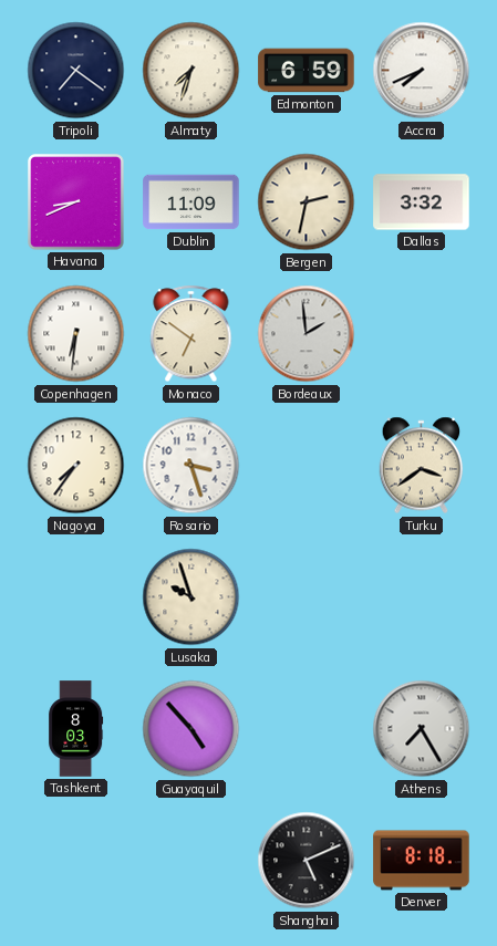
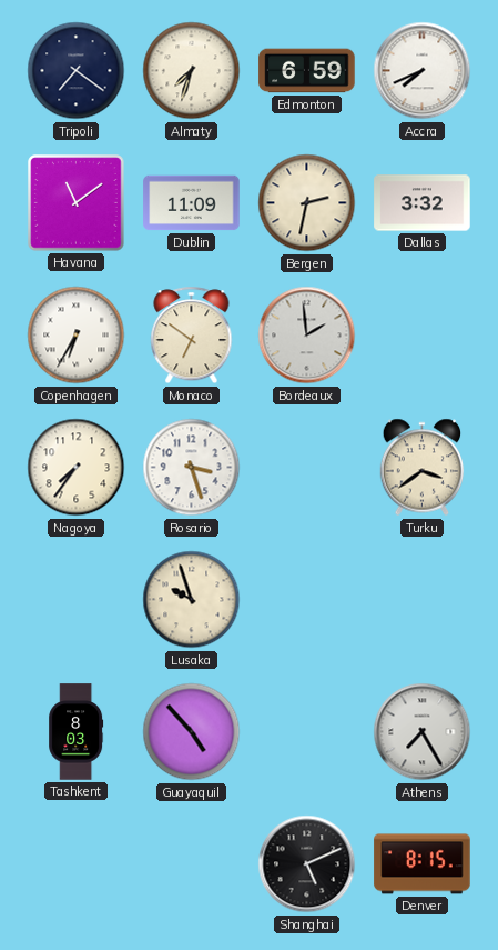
Havana: 8:41 -> 11:09 (77, 203)
Copenhagen: 6:31 -> 6:35 (77, 336)
Denver: 8:18 -> 8:15 (423, 864)
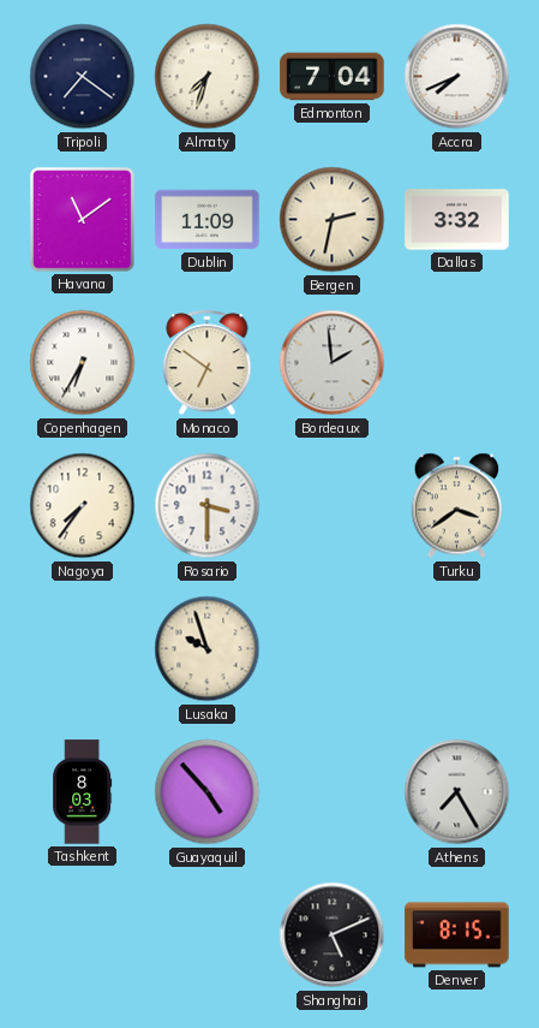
Edmonton: 6:59 -> 7:04 (333, 77)
Rosario: 3:27 -> 3:30 (208, 506)
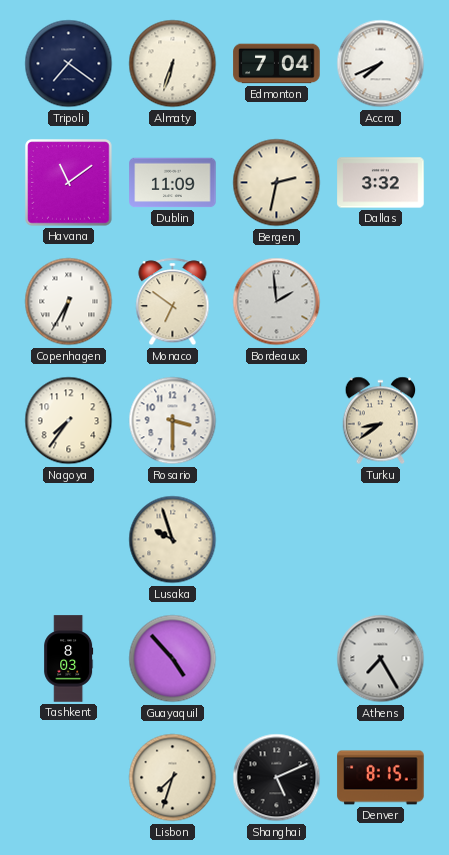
Almaty: 7:33 -> 6:33 (173, 64)
Turku: 3:39 -> 8:39 (381, 421)
Lisbon: none -> 7:33 (173, 778)
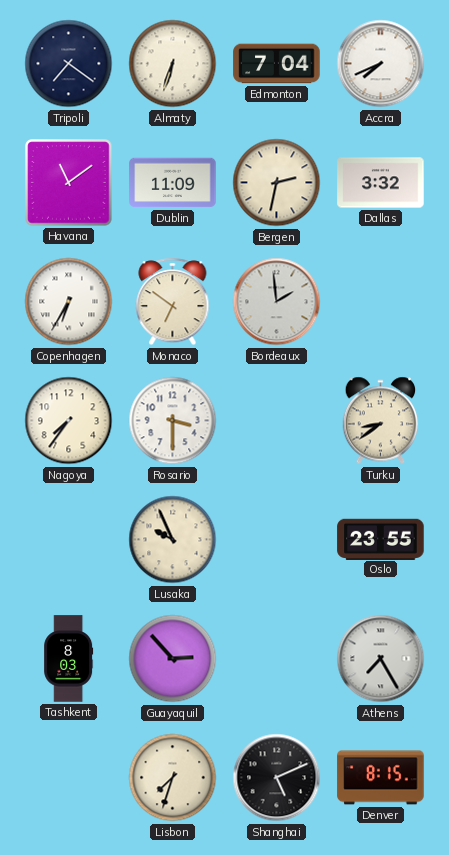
Lusaka: 9:57 -> 9:56 (173, 540)
Oslo: none -> 23:55 (381, 539)
Guayaquil: 4:53 -> 2:53 (173, 659)
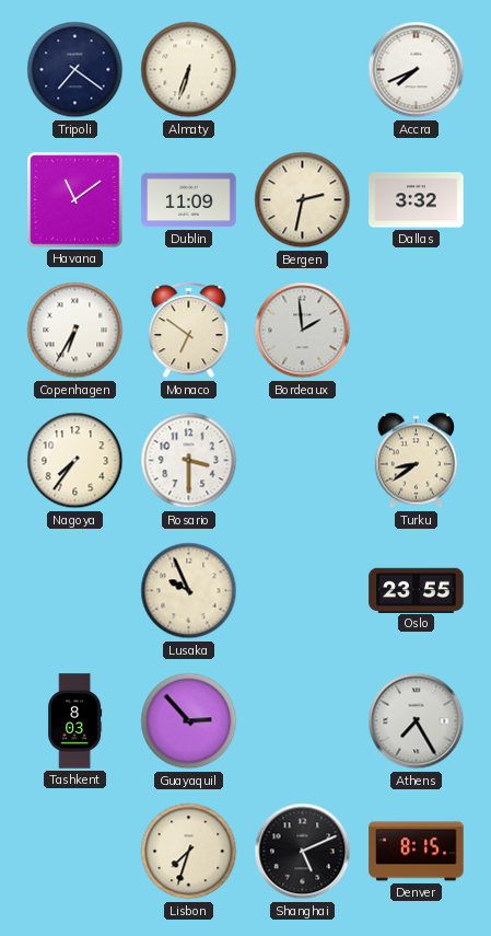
Edmonton: 7:04 -> none (277, 64)
